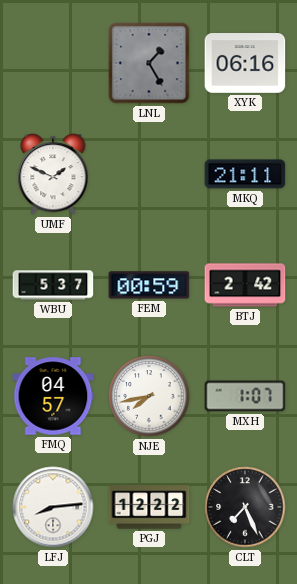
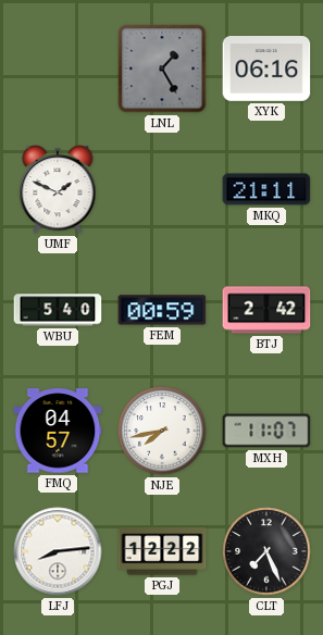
WBU: 5:37 -> 5:40 (58, 310)
MXH: 1:07 -> 11:07 (266, 431)
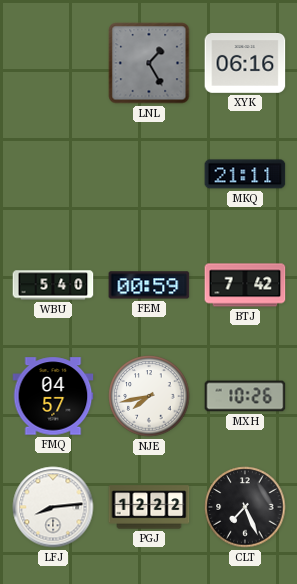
UMF: 1:49 -> none (58, 189)
BTJ: 2:42 -> 7:42 (245, 285)
MXH: 11:07 -> 10:26 (245, 396)
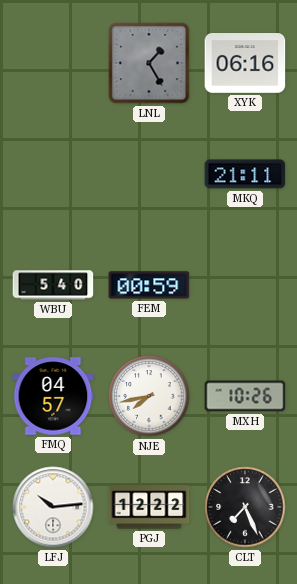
BTJ: 7:42 -> none (245, 285)
LFJ: 8:14 -> 10:14 (53, 507)
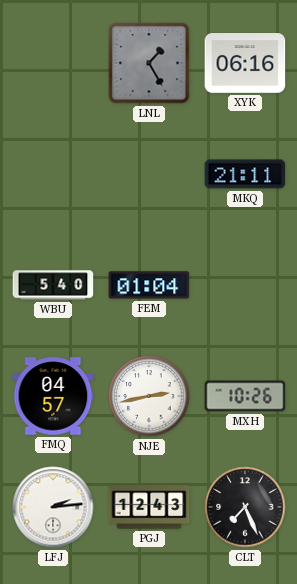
FEM: 00:59 -> 01:04 (149, 285)
NJE: 7:43 -> 2:43 (149, 396)
LFJ: 10:14 -> 2:14 (53, 507)
PGJ: 12:22 -> 12:43 (149, 507)
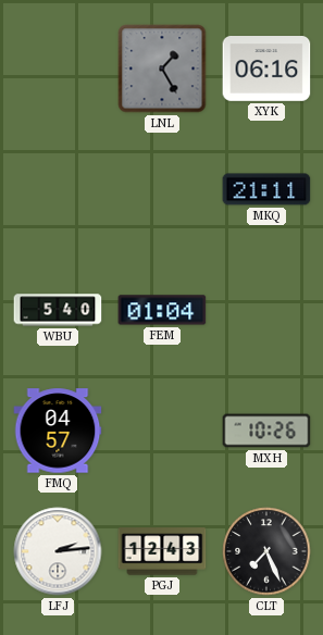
NJE: 2:43 -> none (149, 396)
